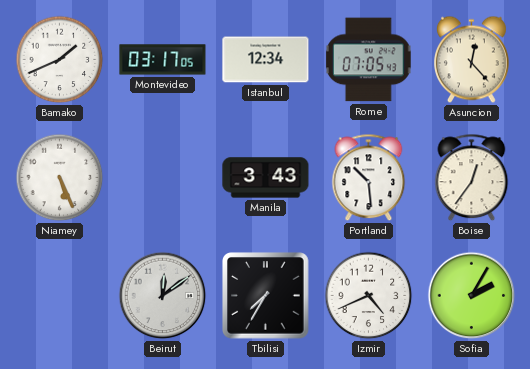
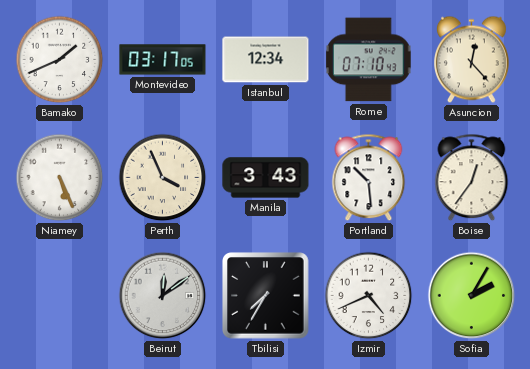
Rome: 07:05 -> 07:10 (369, 60)
Perth: none -> 3:56 (163, 178)
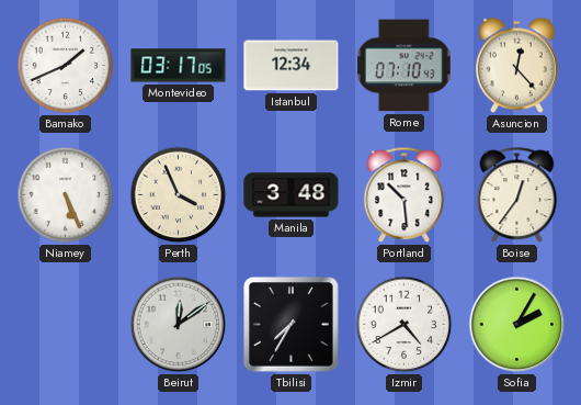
Manila: 3:43 -> 3:48 (292, 195)
Izmir: 4:41 -> 4:40 (405, 325)
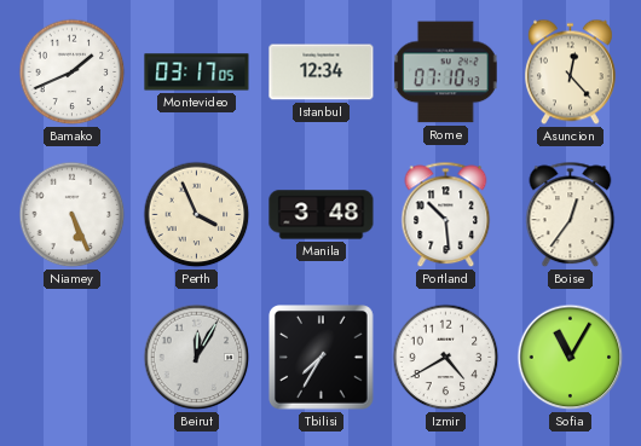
Beirut: 12:09 -> 12:05 (197, 358)
Sofia: 2:05 -> 11:05 (571, 358)
